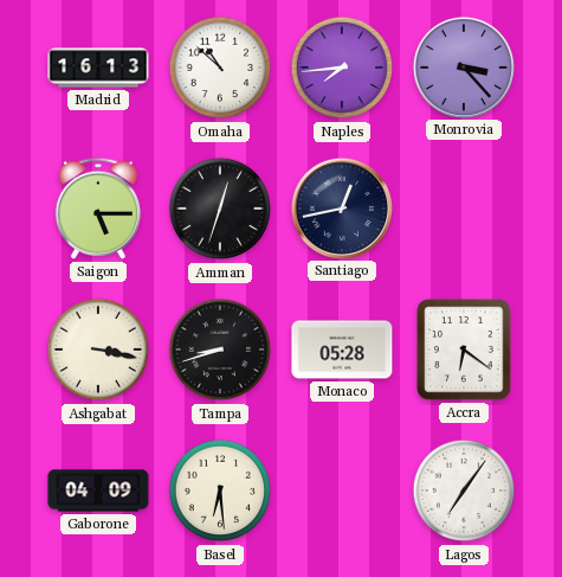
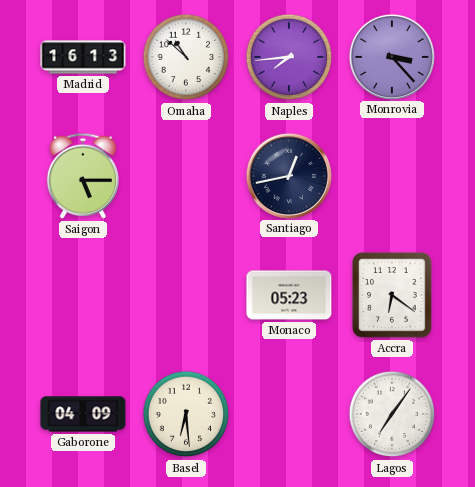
Amman: 12:33 -> none (220, 209)
Ashgabat: 3:17 -> none (98, 350)
Tampa: 8:42 -> none (220, 350)
Monaco: 05:28 -> 05:23 (289, 295)
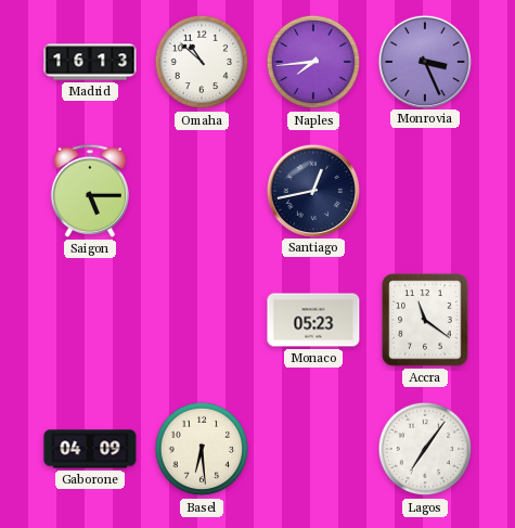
Monrovia: 3:23 -> 3:26 (424, 61)
Accra: 6:21 -> 11:21 (425, 320)
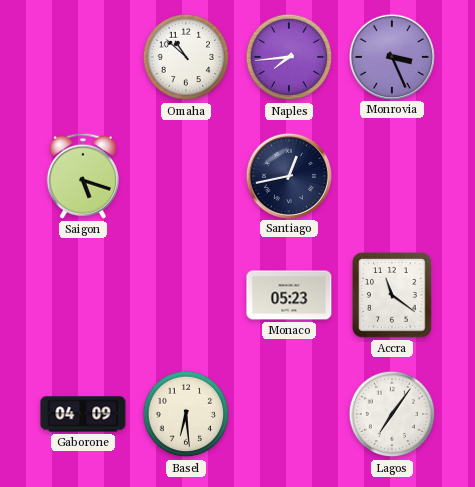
Madrid: 16:13 -> none (90, 62)
Saigon: 5:15 -> 5:18 (83, 176)
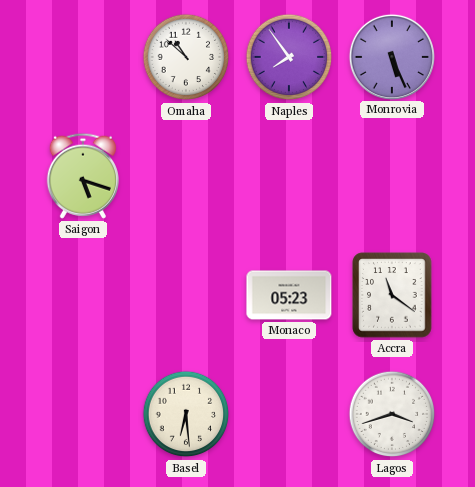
Naples: 7:44 -> 7:54 (289, 57)
Monrovia: 3:26 -> 5:26 (391, 56)
Santiago: 12:43 -> none (288, 175)
Gaborone: 04:09 -> none (83, 414)
Lagos: 7:06 -> 3:42 (392, 414)
